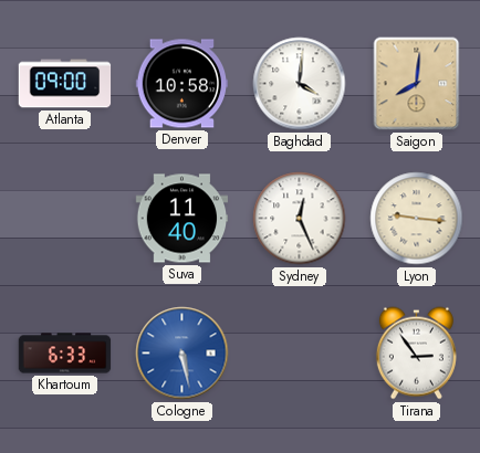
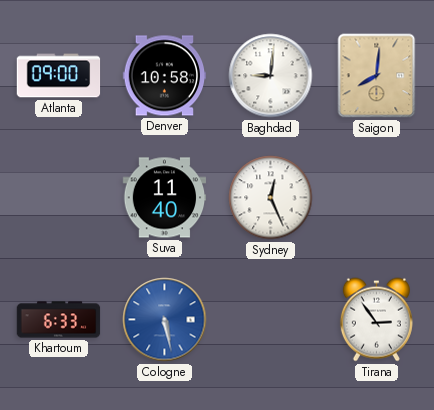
Baghdad: 4:01 -> 9:01 (271, 76)
Lyon: 9:16 -> none (417, 219)
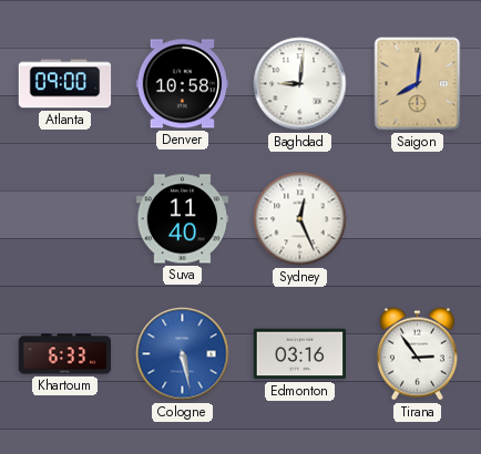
Edmonton: none -> 03:16 (300, 354)
